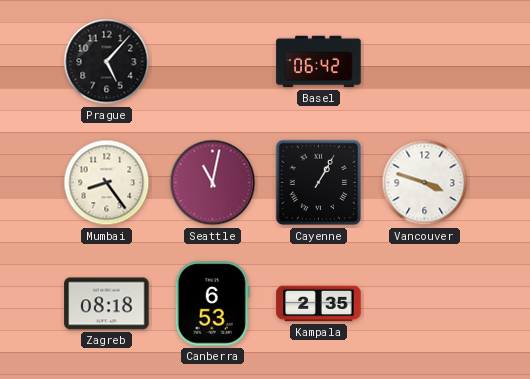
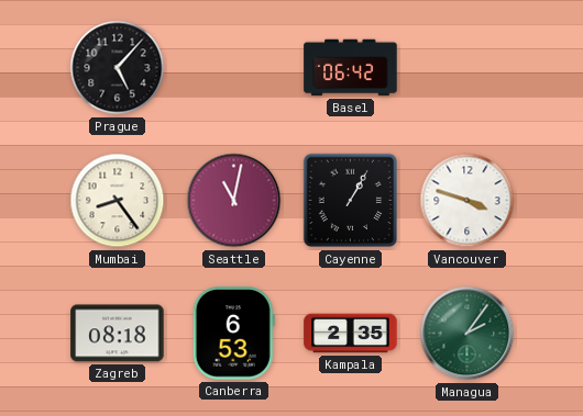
Managua: none -> 2:06 (468, 334)
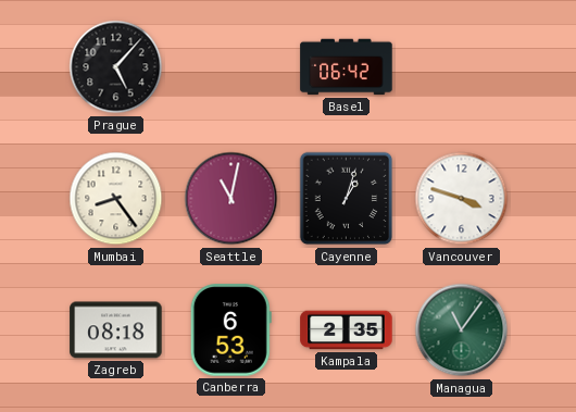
Cayenne: 1:05 -> 1:03 (347, 199)
Managua: 2:06 -> 11:06 (462, 330)
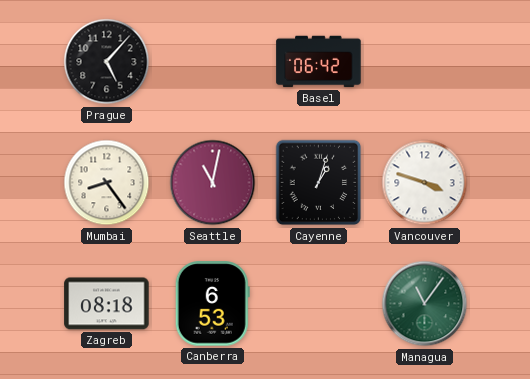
Kampala: 2:35 -> none (347, 330)
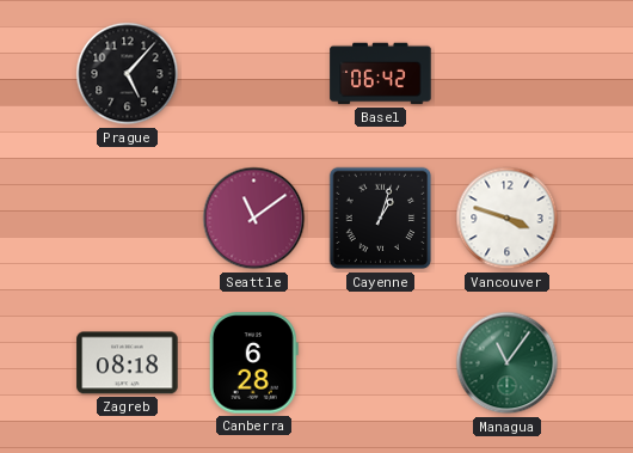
Mumbai: 8:24 -> none (107, 183)
Seattle: 11:02 -> 11:09 (254, 219)
Canberra: 6:53 -> 6:28 (253, 363)
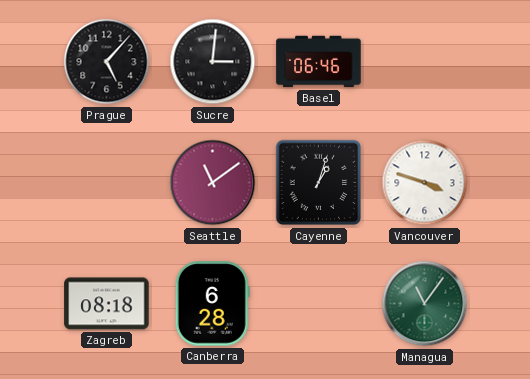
Sucre: none -> 3:01 (213, 62)
Basel: 06:42 -> 06:46 (319, 62)
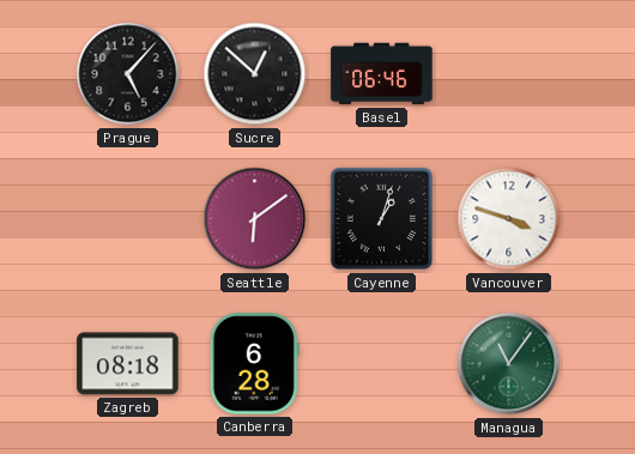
Sucre: 3:01 -> 12:52 (255, 74)
Seattle: 11:09 -> 6:09 (255, 219)
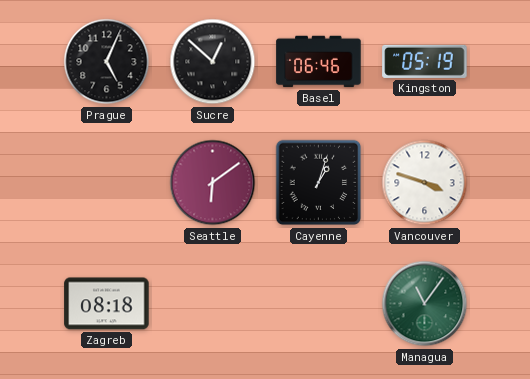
Prague: 5:07 -> 5:04 (107, 62)
Kingston: none -> 05:19 (425, 61)
Canberra: 6:28 -> none (254, 364)
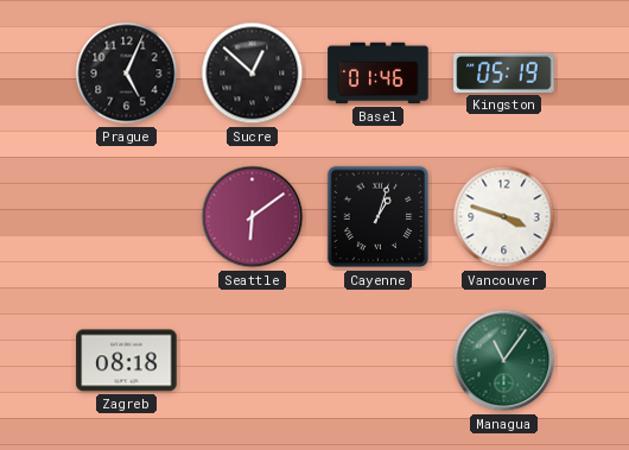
Basel: 06:46 -> 01:46 (379, 74)
